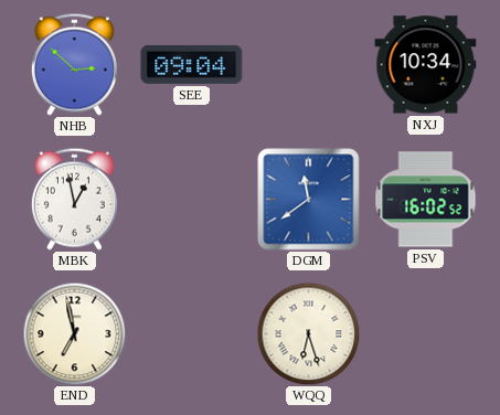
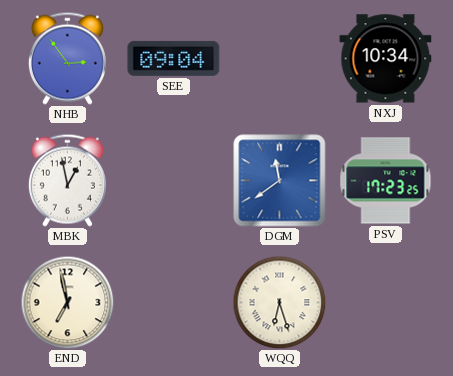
NHB: 2:52 -> 2:54 (67, 58)
PSV: 16:02 -> 17:23 (386, 181)
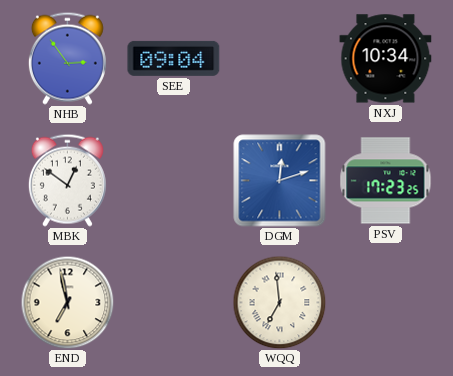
MBK: 12:58 -> 12:51 (67, 180)
DGM: 11:39 -> 12:12 (280, 181)
WQQ: 6:27 -> 6:59 (279, 302)
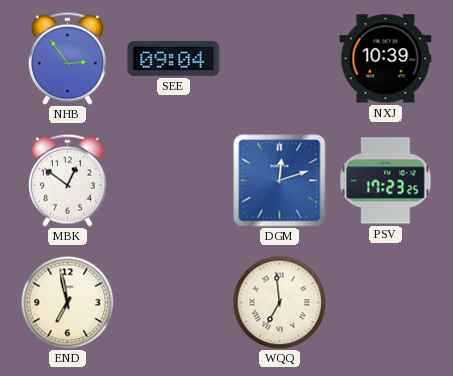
NXJ: 10:34 -> 10:39 (386, 59)
